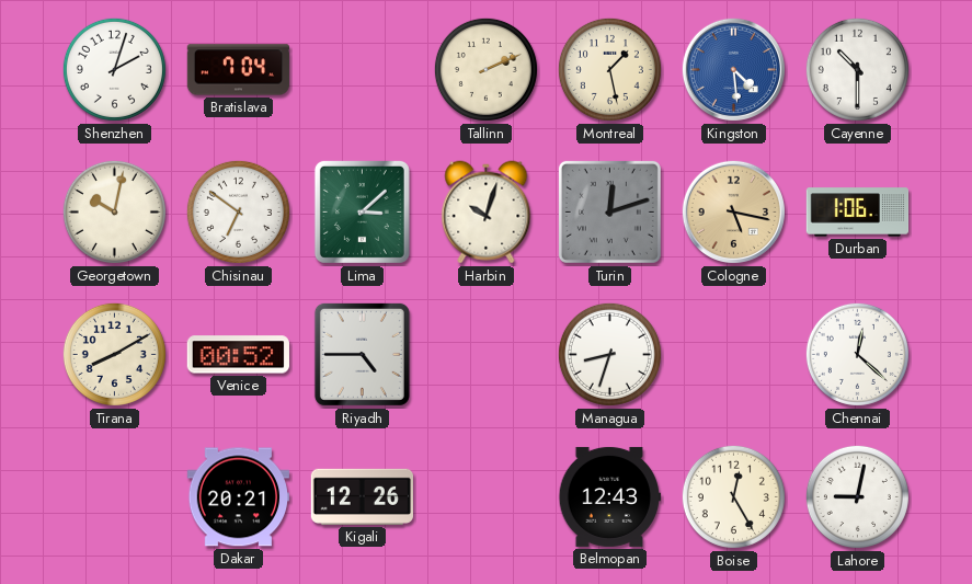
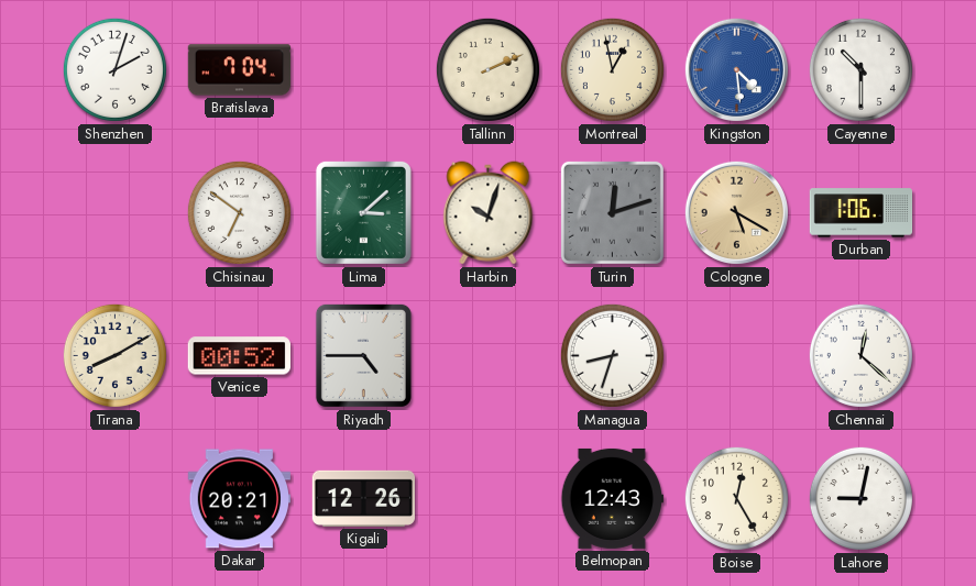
Montreal: 1:28 -> 12:58 (612, 69)
Georgetown: 10:02 -> none (114, 211)
Cologne: 5:17 -> 5:20 (736, 212)
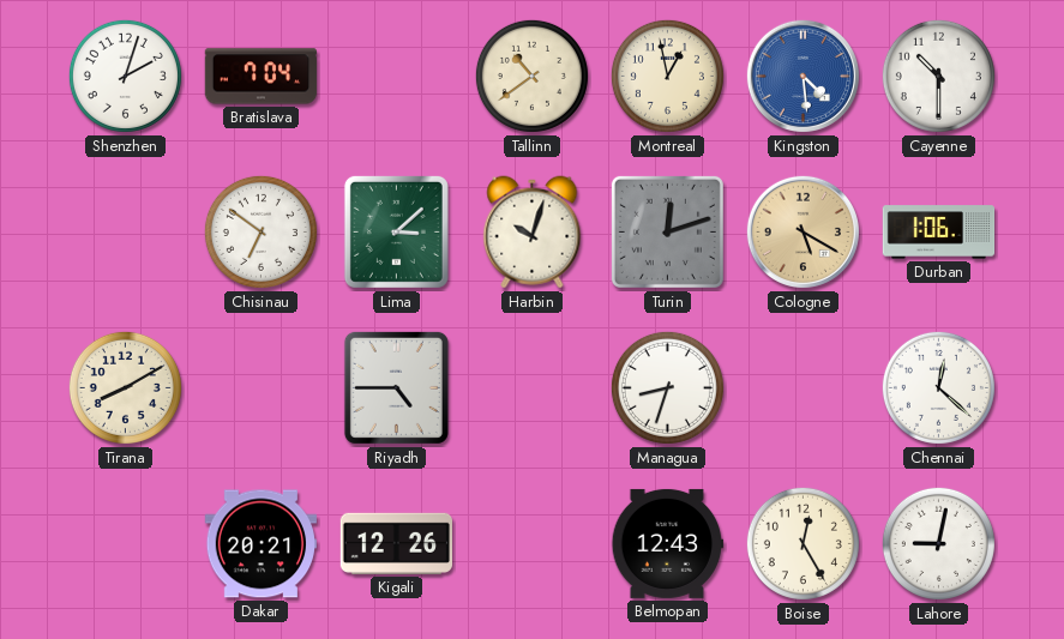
Tallinn: 2:11 -> 10:39 (531, 76)
Venice: 00:52 -> none (239, 356)
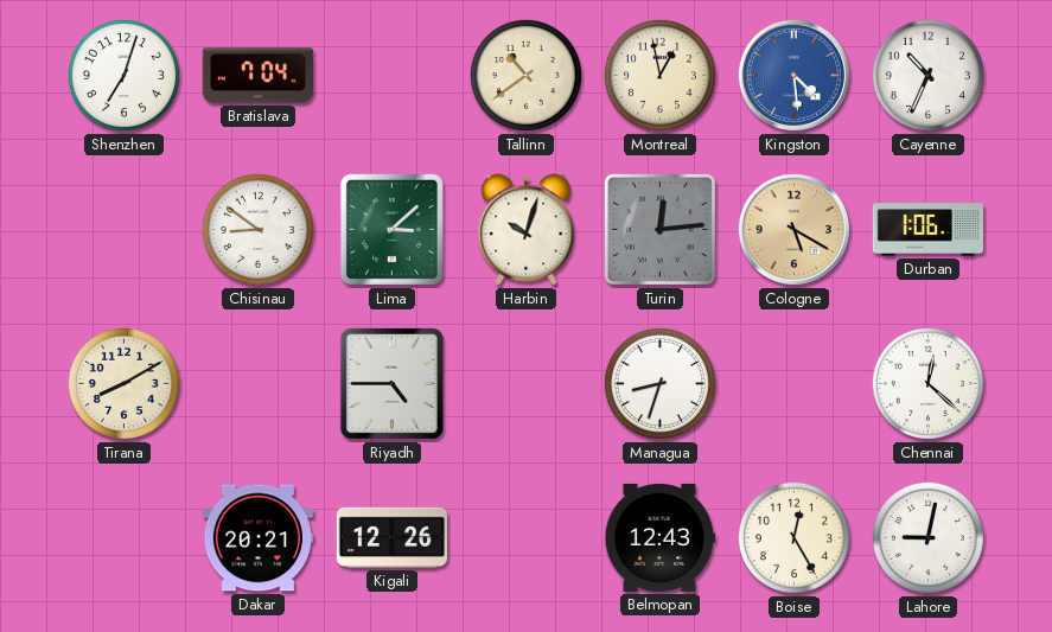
Shenzhen: 2:03 -> 7:03 (123, 75)
Cayenne: 10:30 -> 10:34 (927, 75)
Chisinau: 6:51 -> 8:51 (257, 229)
Turin: 12:12 -> 12:14 (659, 229)
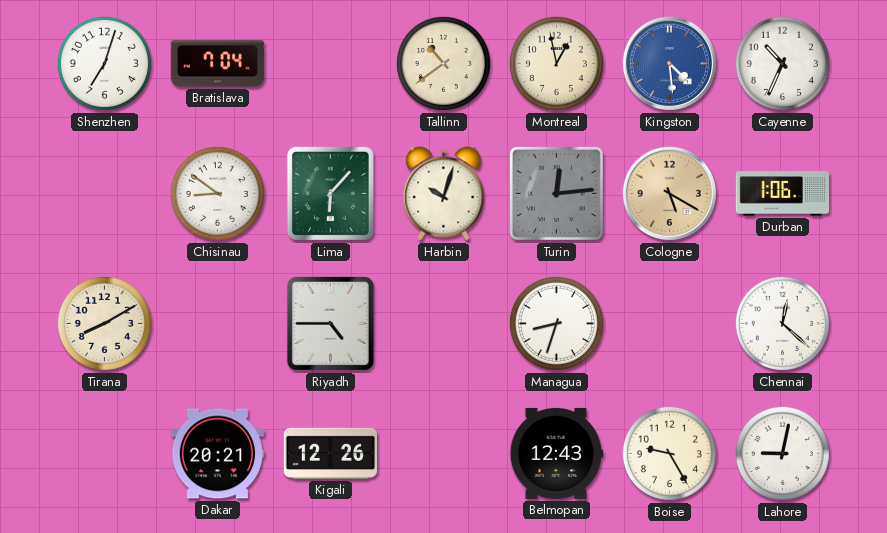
Lima: 3:08 -> 6:07 (330, 193)
Boise: 12:25 -> 9:25 (669, 453)
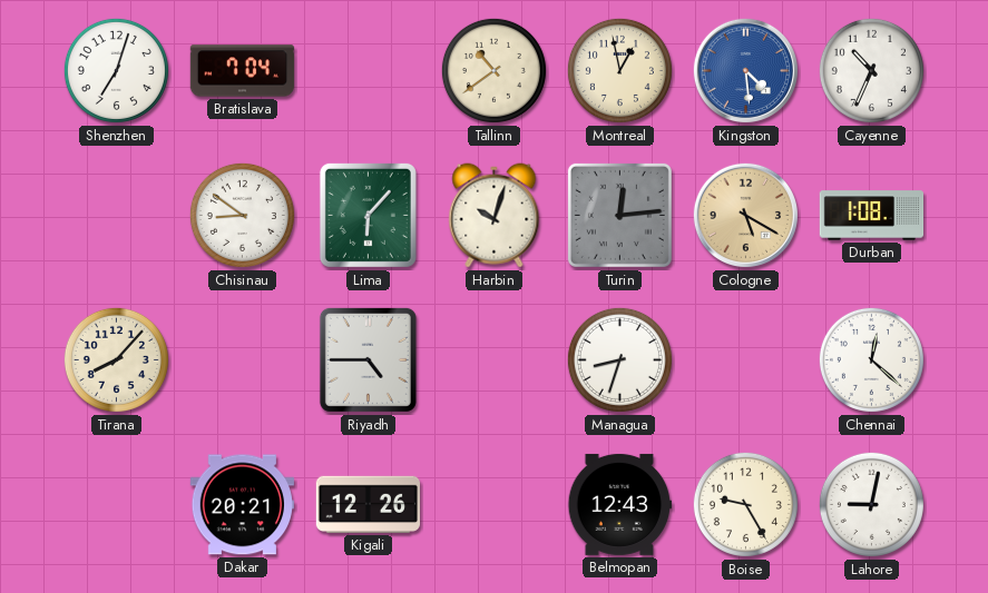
Durban: 1:06 -> 1:08 (872, 216)
Tirana: 8:10 -> 8:07 (116, 359)
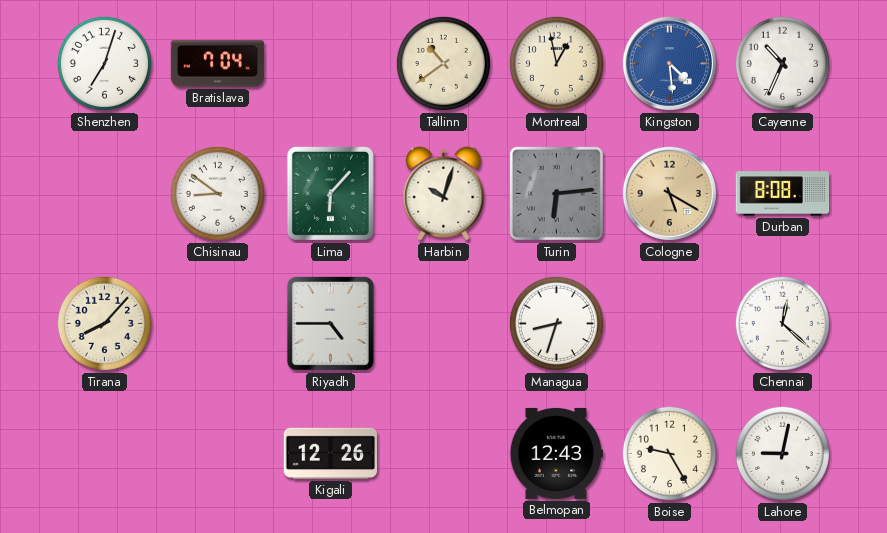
Turin: 12:14 -> 6:14 (556, 193)
Durban: 1:08 -> 8:08 (783, 194)
Dakar: 20:21 -> none (243, 505)
